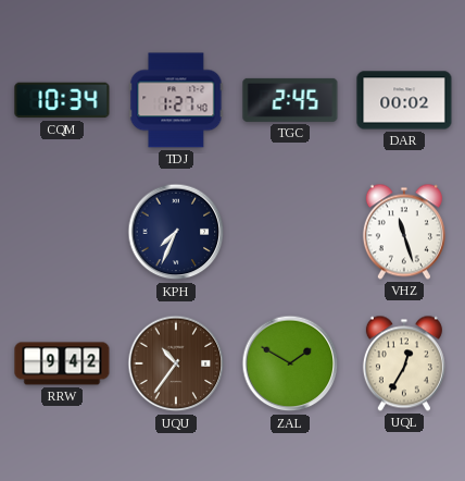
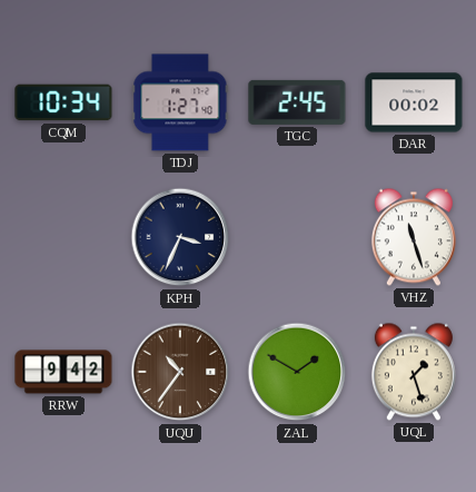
KPH: 7:34 -> 3:34 (180, 237)
UQL: 12:35 -> 1:27 (414, 372)
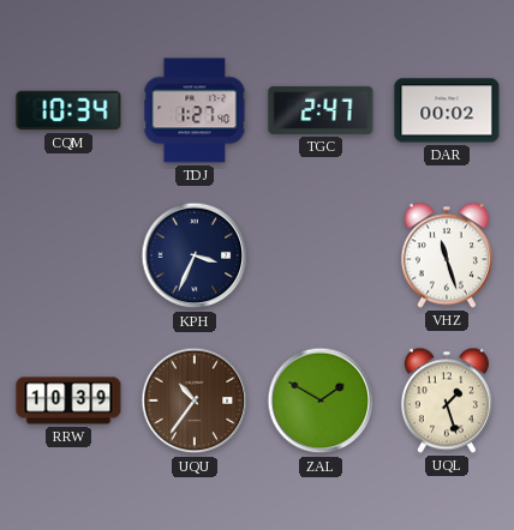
TGC: 2:45 -> 2:47 (321, 110)
RRW: 9:42 -> 10:39 (68, 400)
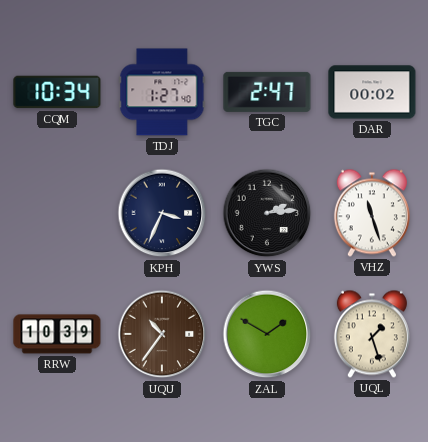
YWS: none -> 2:14 (267, 213)
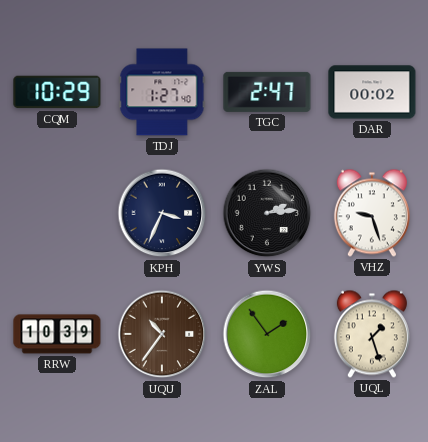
CQM: 10:34 -> 10:29 (57, 92)
VHZ: 11:27 -> 9:27 (372, 213)
ZAL: 1:50 -> 1:54 (267, 334)
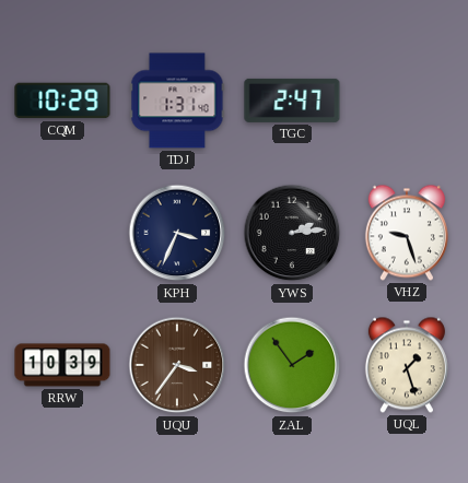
TDJ: 1:27 -> 1:31 (177, 101)
DAR: 00:02 -> none (372, 92)
UQU: 10:36 -> 3:36 (177, 365)
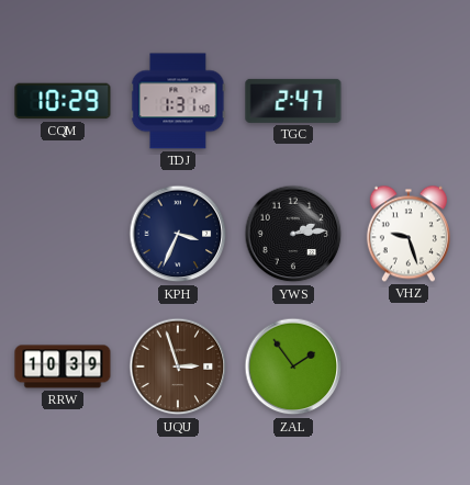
UQU: 3:36 -> 2:57 (178, 366)
UQL: 1:27 -> none (407, 365)
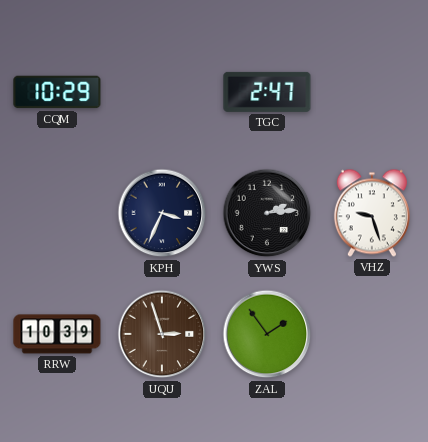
TDJ: 1:31 -> none (178, 101)
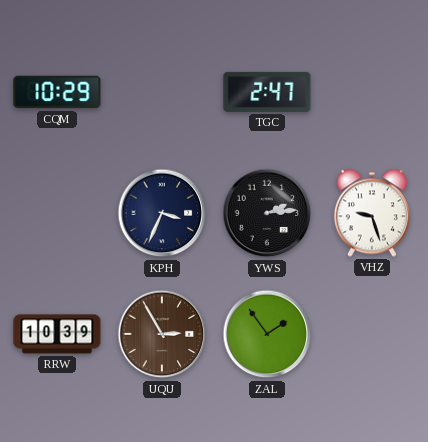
UQU: 2:57 -> 2:55 (162, 334)
